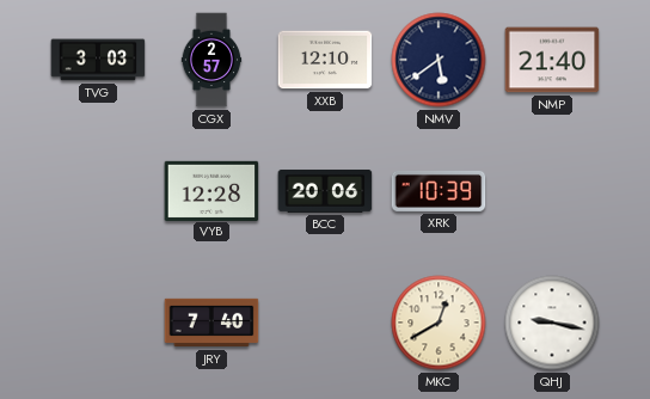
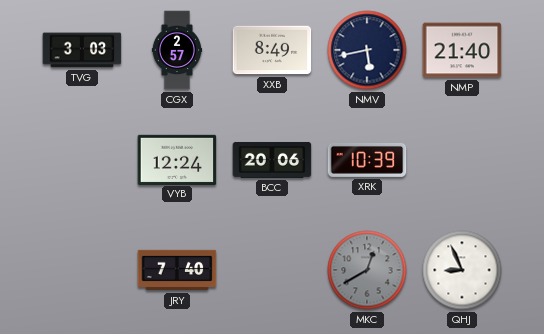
XXB: 12:10 -> 8:49 (272, 50)
NMV: 5:39 -> 5:43 (367, 50)
VYB: 12:28 -> 12:24 (177, 159)
MKC dial: cream -> grey (367, 270)
QHJ: 9:17 -> 8:56 (462, 270)
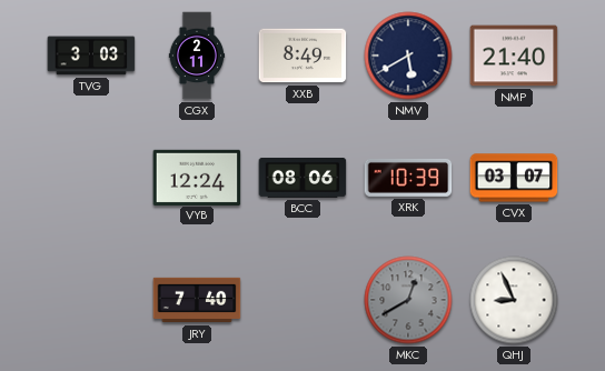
CGX: 2:57 -> 2:11 (197, 56)
NMV: 5:43 -> 5:40 (408, 56)
BCC: 20:06 -> 08:06 (302, 178)
CVX: none -> 03:07 (514, 178)
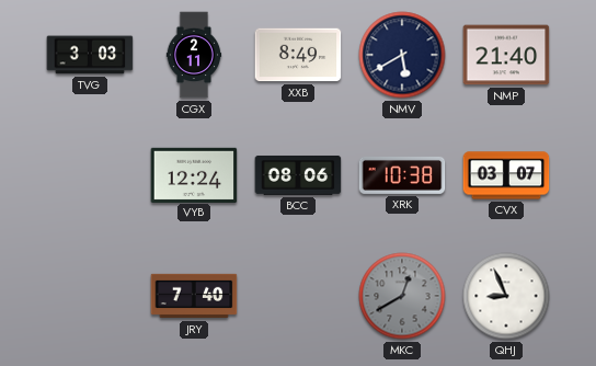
XRK: 10:39 -> 10:38 (402, 175)
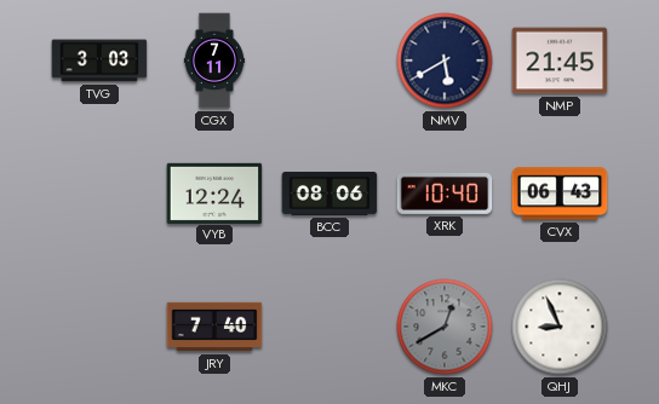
CGX: 2:11 -> 7:11 (214, 60)
XXB: 8:49 -> none (298, 55)
NMP: 21:40 -> 21:45 (560, 60)
XRK: 10:38 -> 10:40 (445, 194)
CVX: 03:07 -> 06:43 (560, 194)
